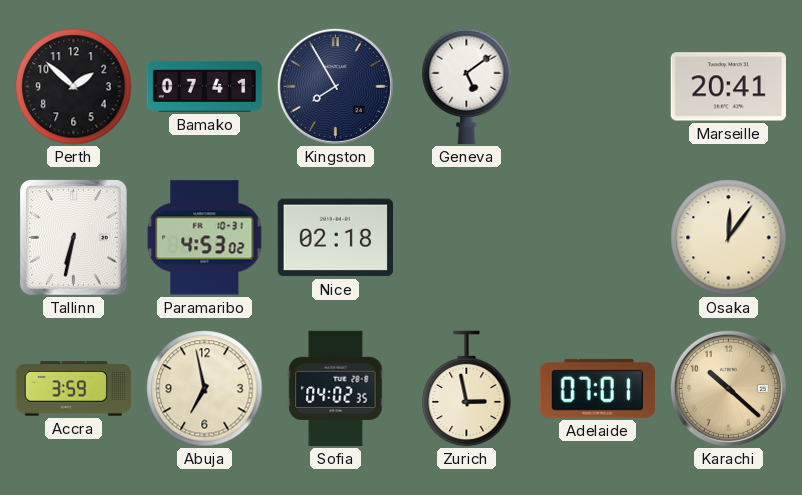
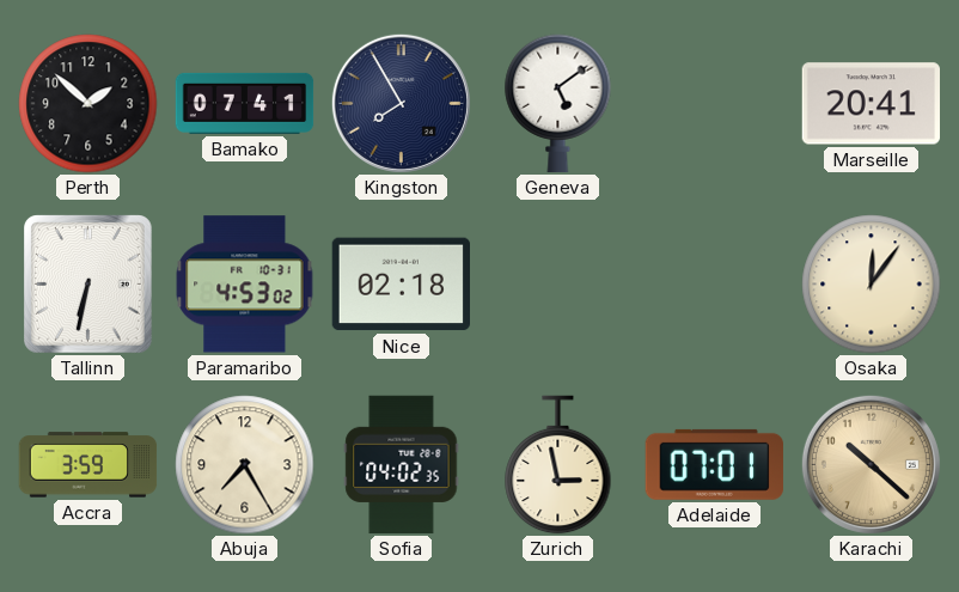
Abuja: 6:58 -> 7:25 (245, 465)
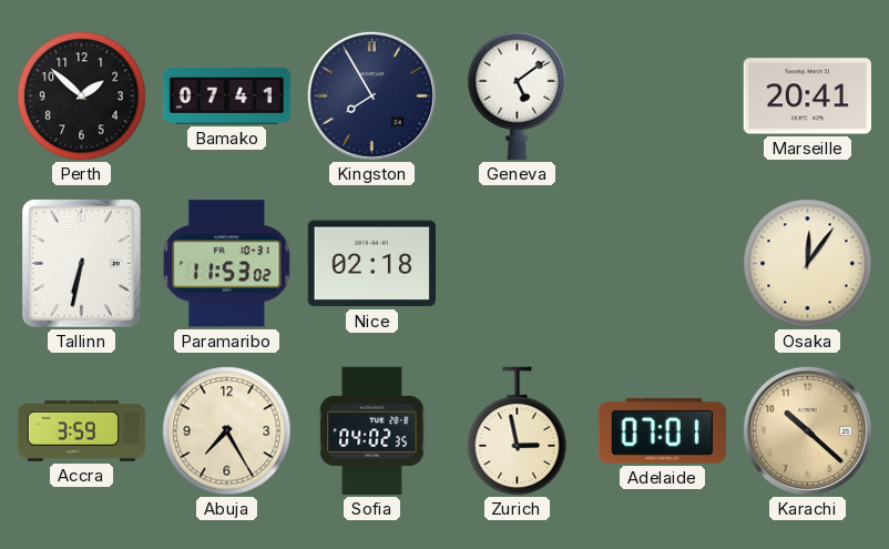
Paramaribo: 4:53 -> 11:53 (227, 264)
